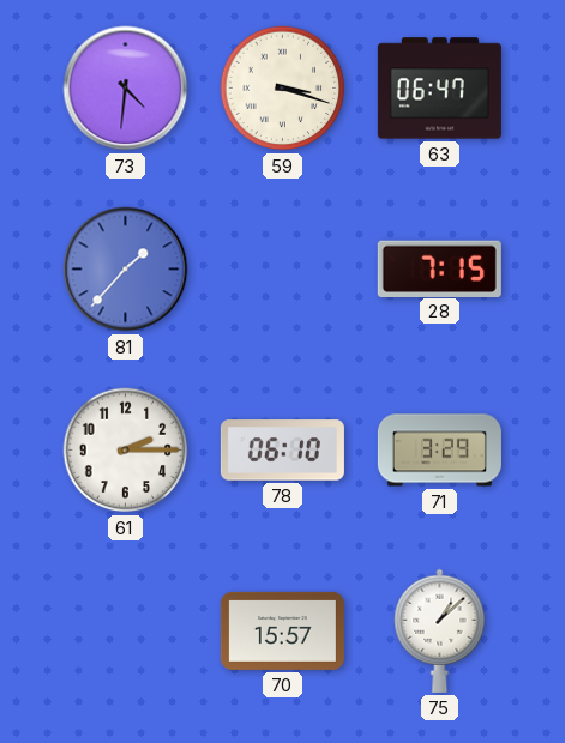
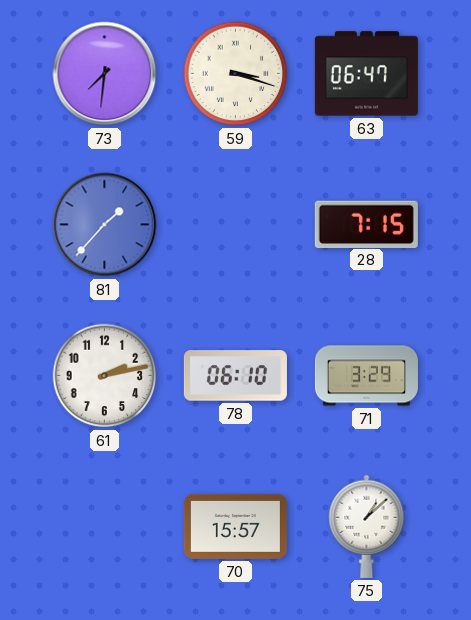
73: 4:31 -> 7:31 (105, 74)
61: 2:15 -> 2:13 (105, 376)
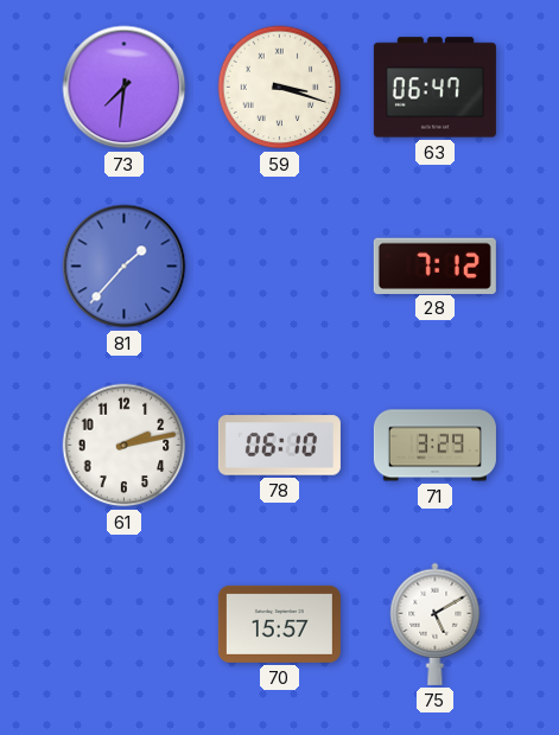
28: 7:15 -> 7:12 (434, 266)
75: 1:08 -> 5:10 (436, 624)
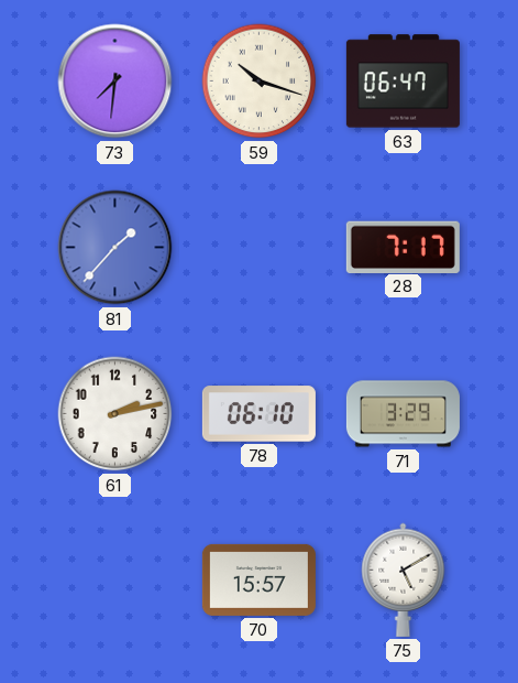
59: 3:18 -> 10:18 (260, 82)
28: 7:12 -> 7:17 (403, 247)
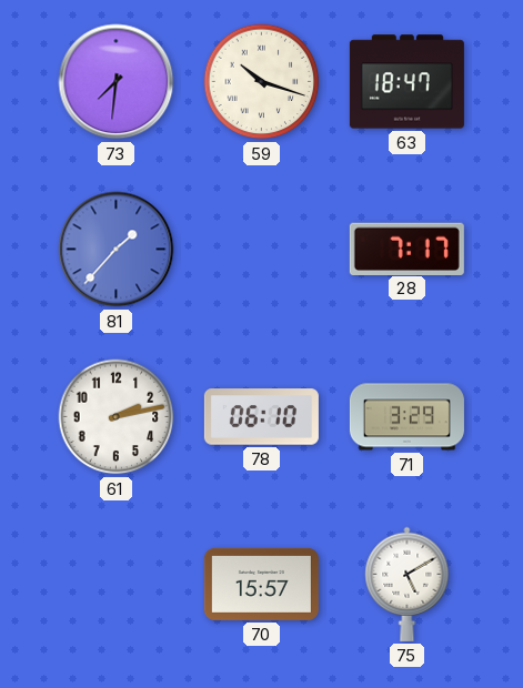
63: 06:47 -> 18:47 (406, 82)
